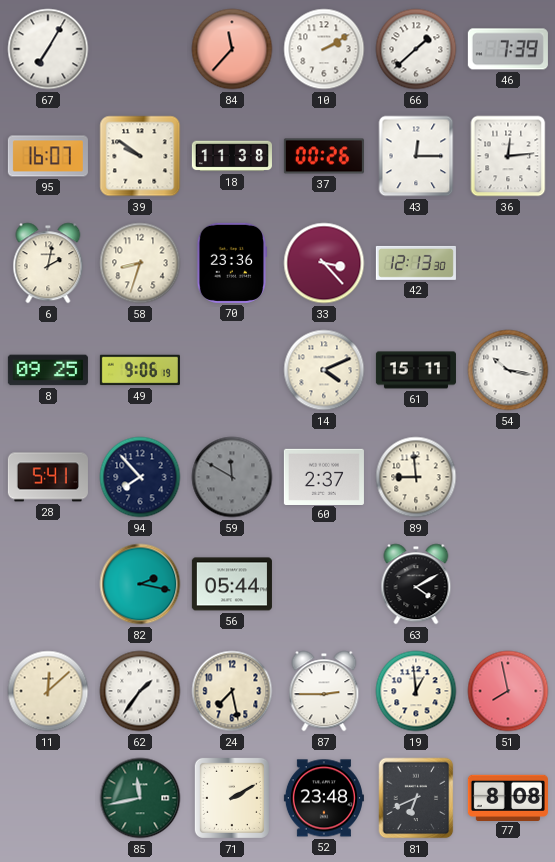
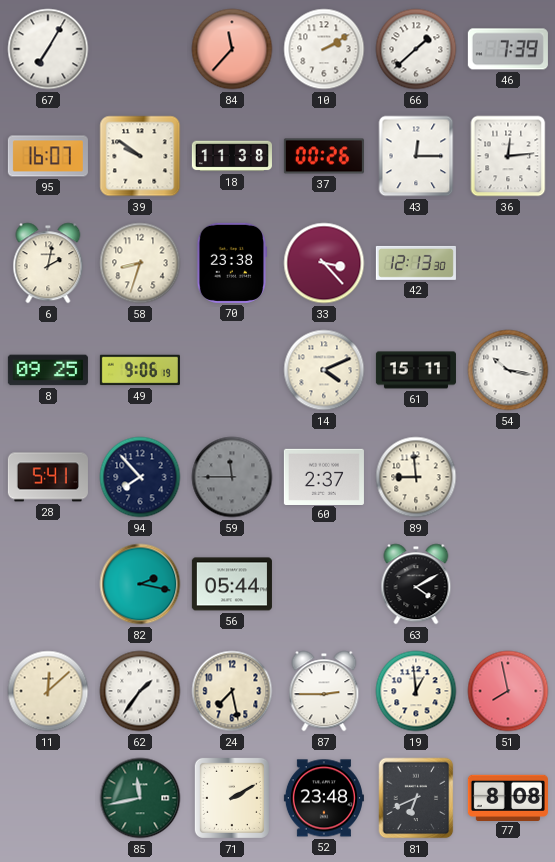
70: 23:36 -> 23:38 (232, 263)
59: 11:50 -> 11:45 (232, 477)
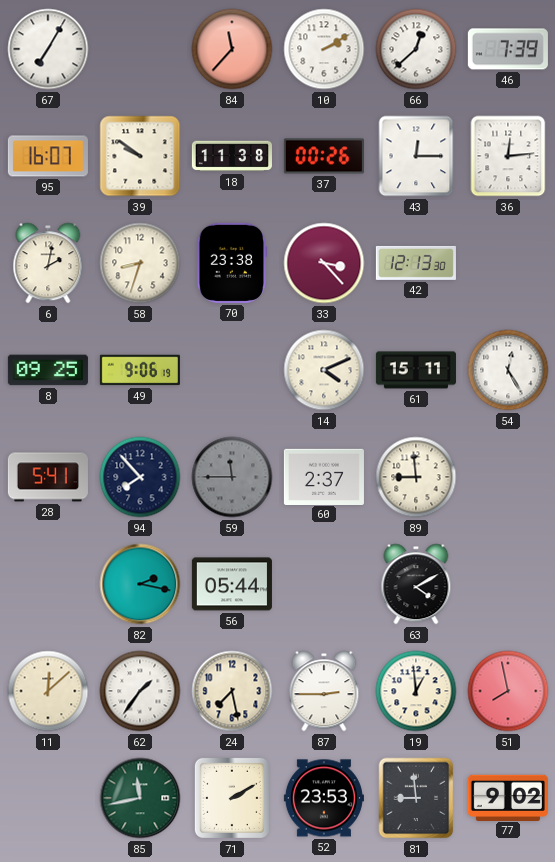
66: 1:38 -> 12:38 (416, 49)
54: 10:17 -> 12:25 (508, 370)
52: 23:48 -> 23:53 (324, 798)
81: 6:41 -> 8:59 (416, 798)
77: 8:08 -> 9:02 (508, 797)
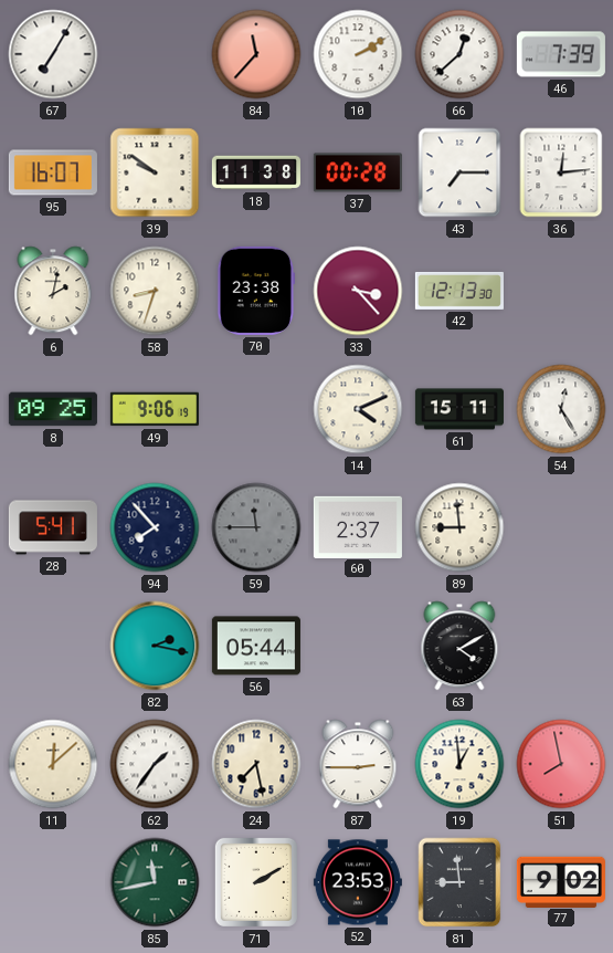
37: 00:26 -> 00:28 (358, 172)
43: 12:15 -> 7:15 (459, 172)
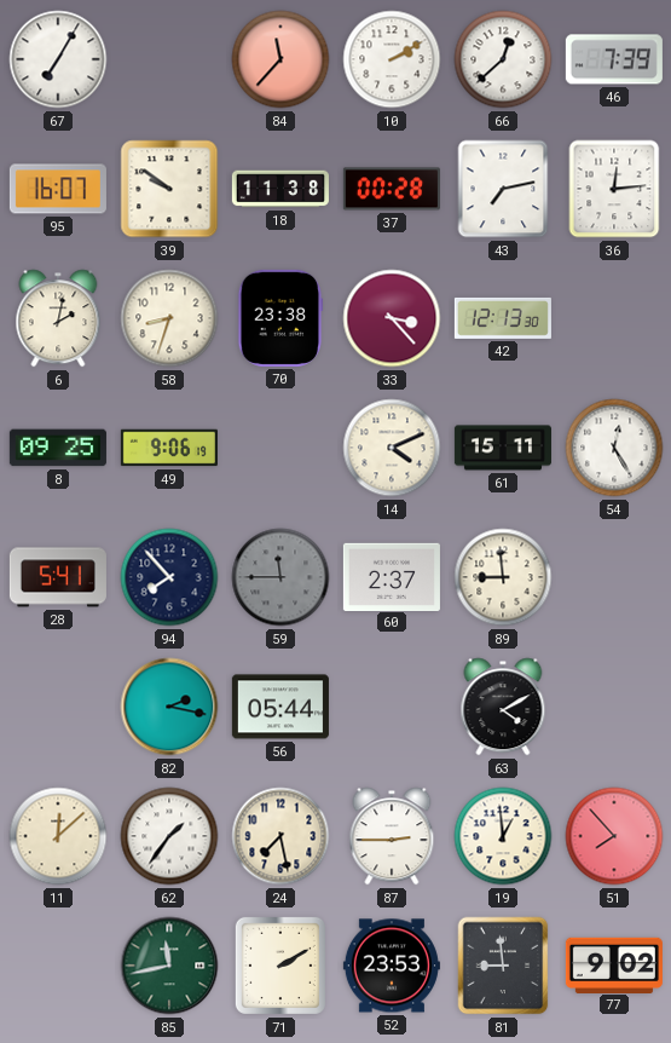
43: 7:15 -> 7:13 (503, 189)
51: 7:58 -> 7:53 (614, 836)
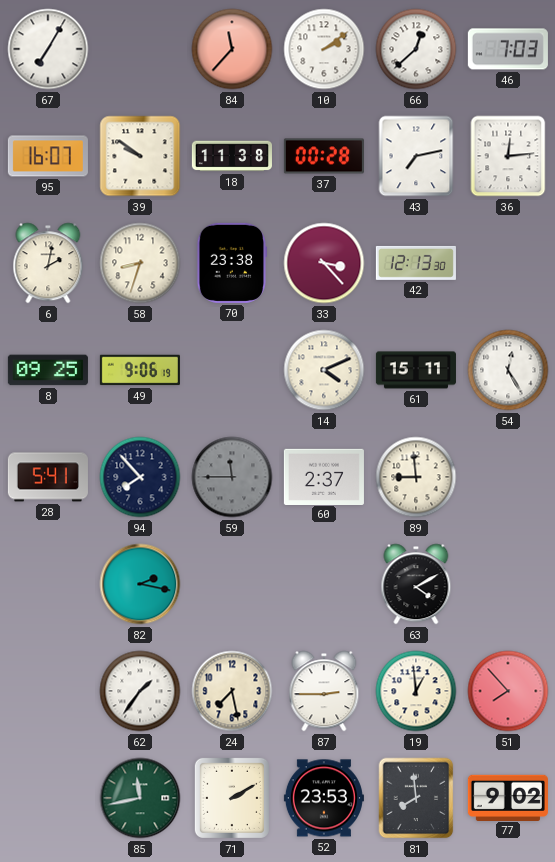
10: 2:10 -> 2:09 (324, 49)
46: 7:39 -> 7:03 (508, 49)
56: 05:44 -> none (280, 707)
11: 12:08 -> none (58, 836)
81: 8:59 -> 7:59 (416, 798)
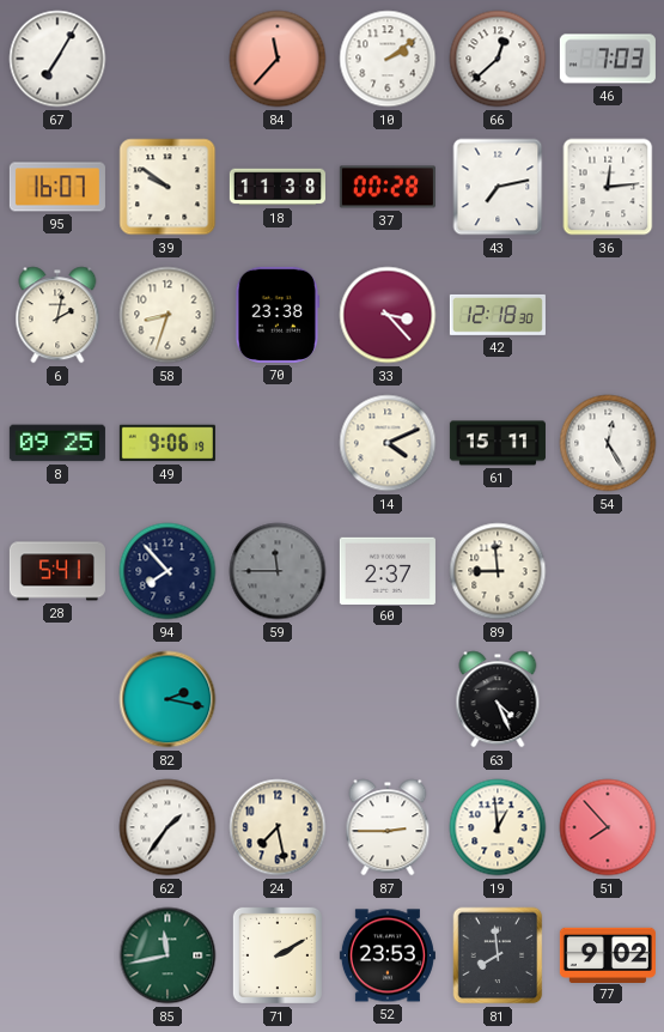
42: 12:13 -> 12:18 (498, 315)
63: 4:10 -> 4:26 (498, 699)
